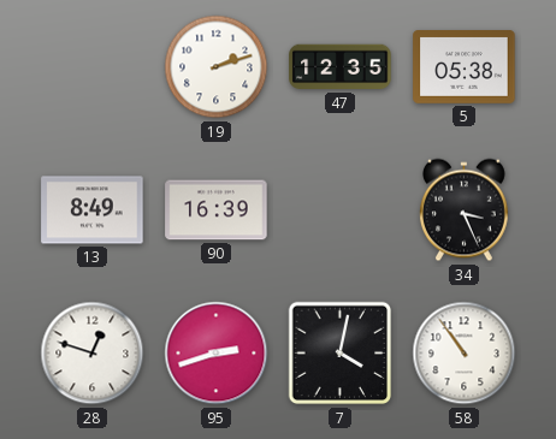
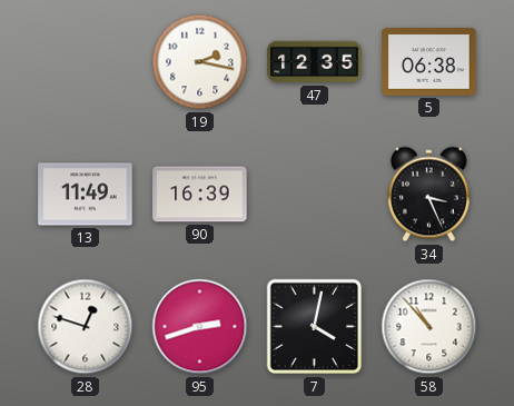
19: 2:12 -> 2:17 (200, 62)
5: 05:38 -> 06:38 (429, 62)
13: 8:49 -> 11:49 (86, 195)
58: 10:54 -> 10:53 (429, 327)
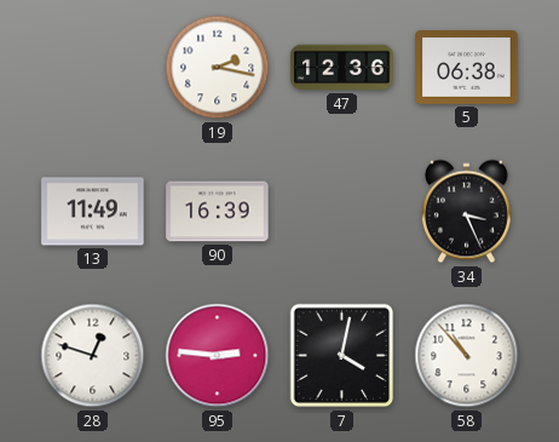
47: 12:35 -> 12:36 (342, 68)
95: 2:42 -> 2:46 (218, 356)
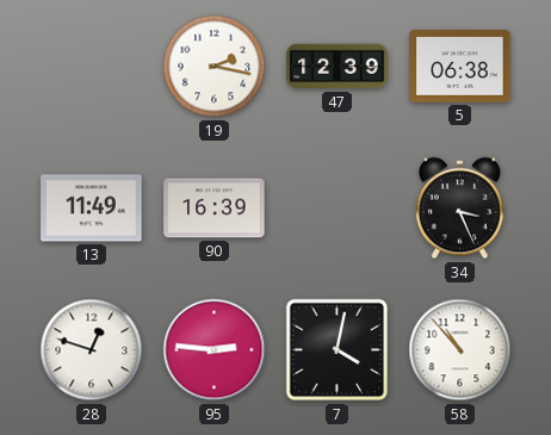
47: 12:36 -> 12:39 (338, 67)
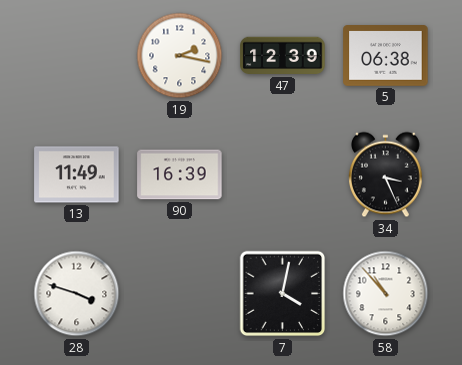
28: 12:48 -> 3:48 (77, 294)
95: 2:46 -> none (215, 350)
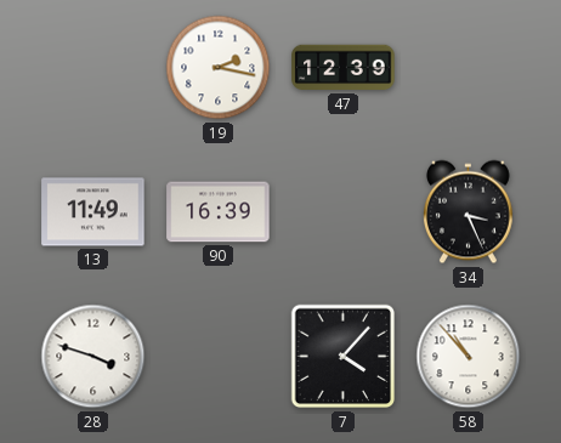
5: 06:38 -> none (386, 56)
7: 4:02 -> 4:07 (344, 357)
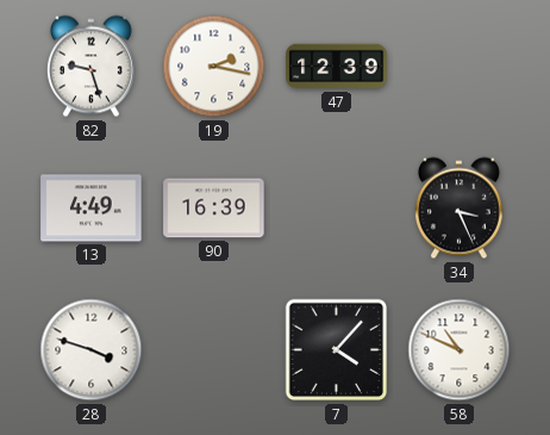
82: none -> 9:27 (90, 67)
13: 11:49 -> 4:49 (92, 209)
58: 10:53 -> 10:49 (460, 350)
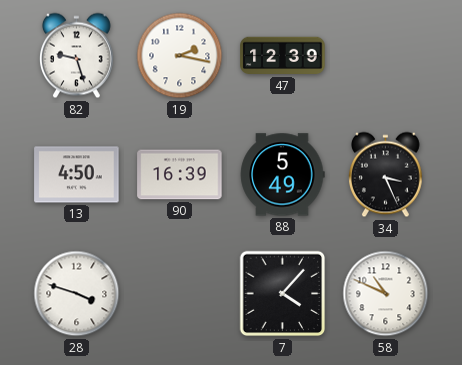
13: 4:49 -> 4:50 (77, 175)
88: none -> 5:49 (283, 175)
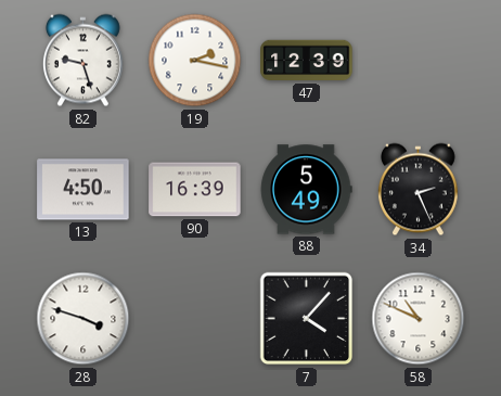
34: 3:26 -> 2:26 (418, 190)
